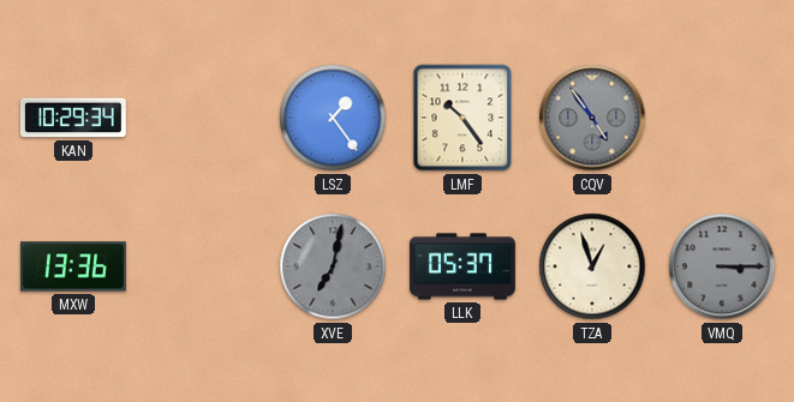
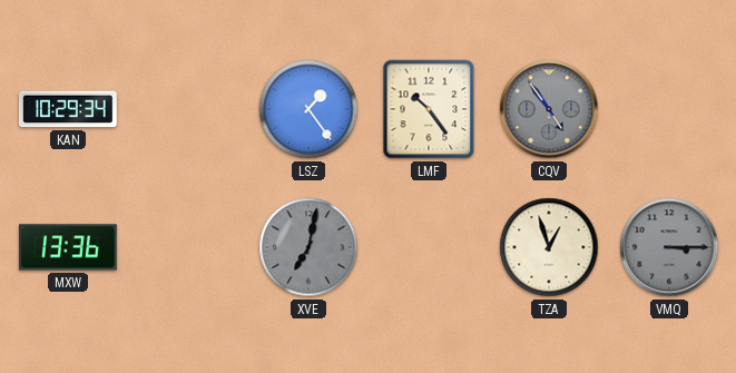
LLK: 05:37 -> none (464, 266)
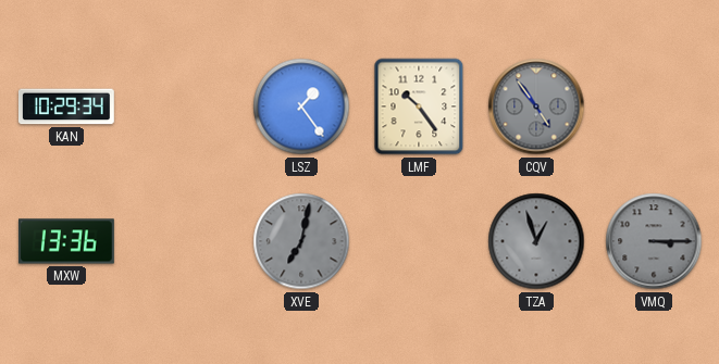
TZA dial: cream -> grey (536, 241)
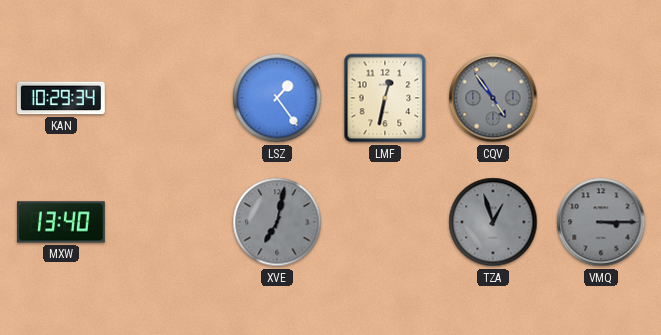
LMF: 10:24 -> 12:32 (385, 98)
MXW: 13:36 -> 13:40 (62, 222)
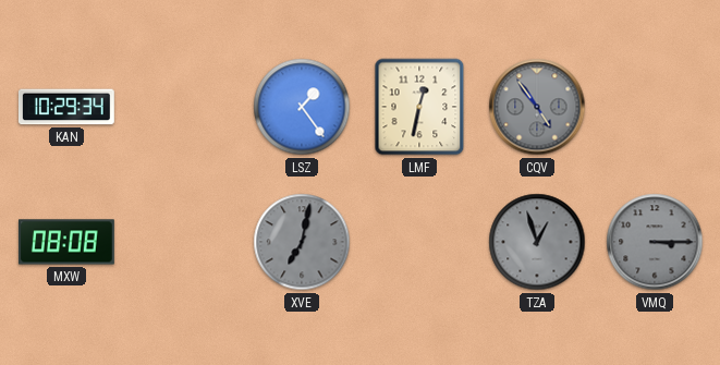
MXW: 13:40 -> 08:08 (68, 242)
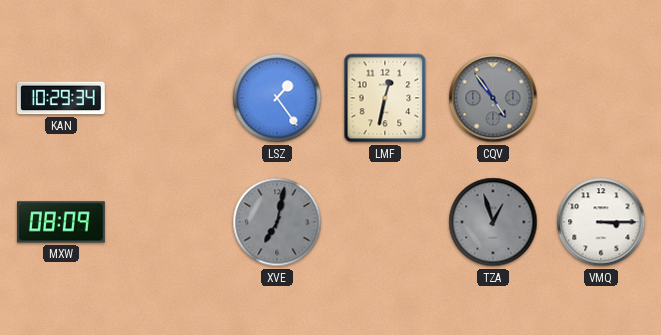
MXW: 08:08 -> 08:09 (62, 222)
VMQ dial: grey -> white (601, 222)
